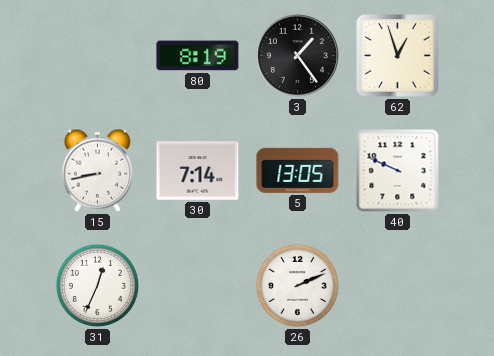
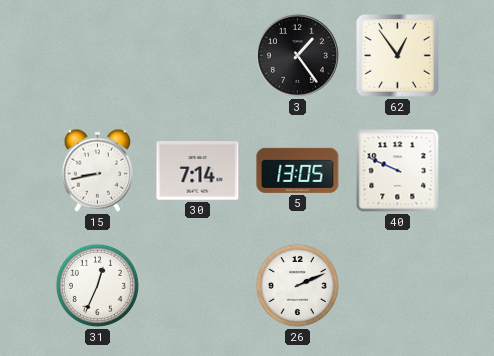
80: 8:19 -> none (198, 56)
62: 12:57 -> 12:54 (398, 56)
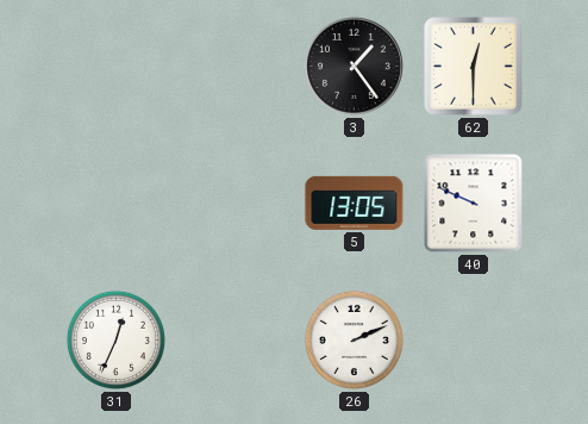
62: 12:54 -> 12:30 (474, 67)
15: 8:43 -> none (97, 170)
30: 7:14 -> none (198, 171)
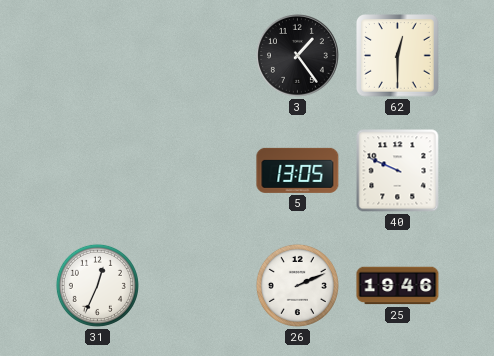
25: none -> 19:46 (398, 286)
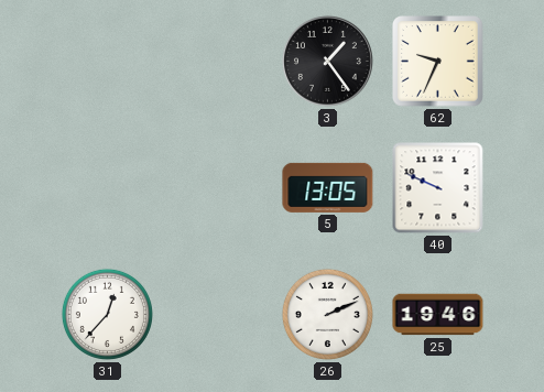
62: 12:30 -> 9:34 (438, 62)
31: 12:34 -> 12:37 (107, 314)
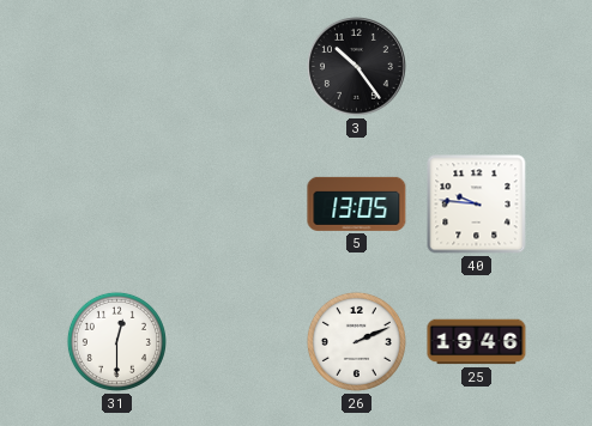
3: 1:24 -> 10:24 (356, 66)
62: 9:34 -> none (438, 62)
40: 9:49 -> 9:46 (477, 205)
31: 12:37 -> 12:30 (116, 341)
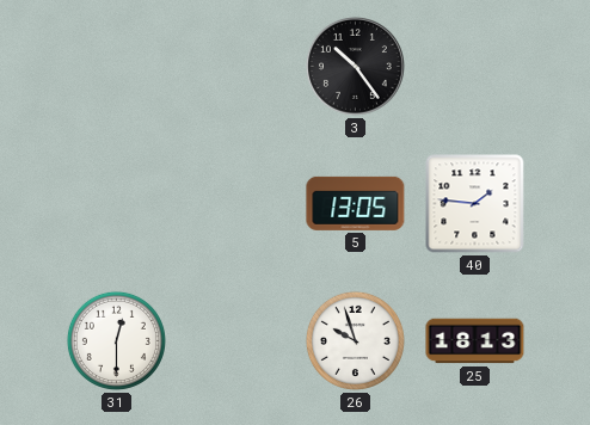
40: 9:46 -> 1:46 (475, 204)
26: 2:11 -> 9:57 (355, 340)
25: 19:46 -> 18:13 (475, 341)
